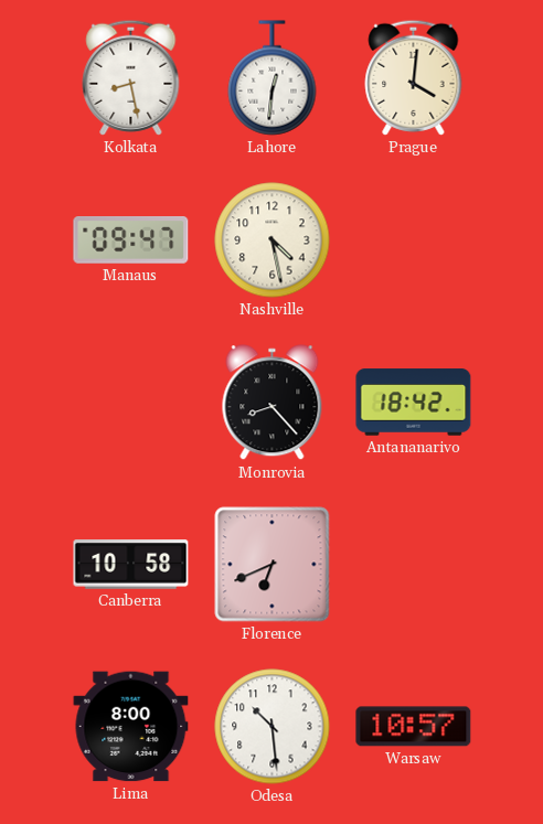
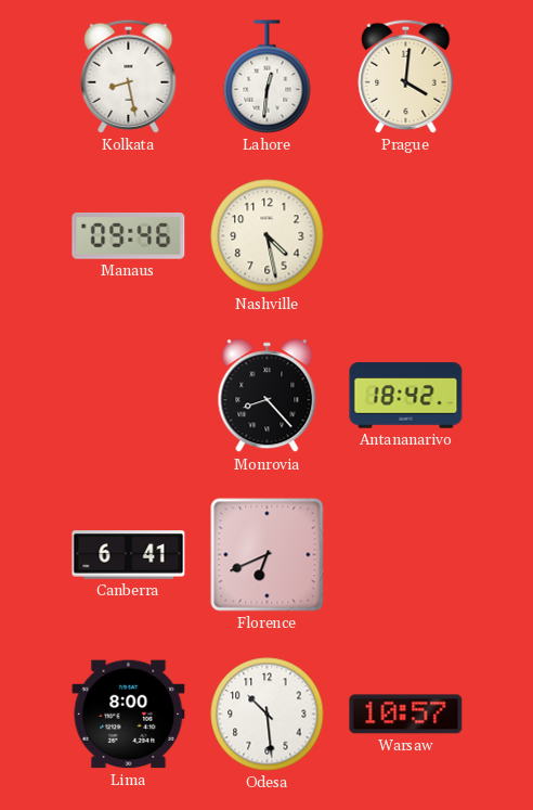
Manaus: 09:47 -> 09:46 (129, 236)
Canberra: 10:58 -> 6:41 (129, 555)
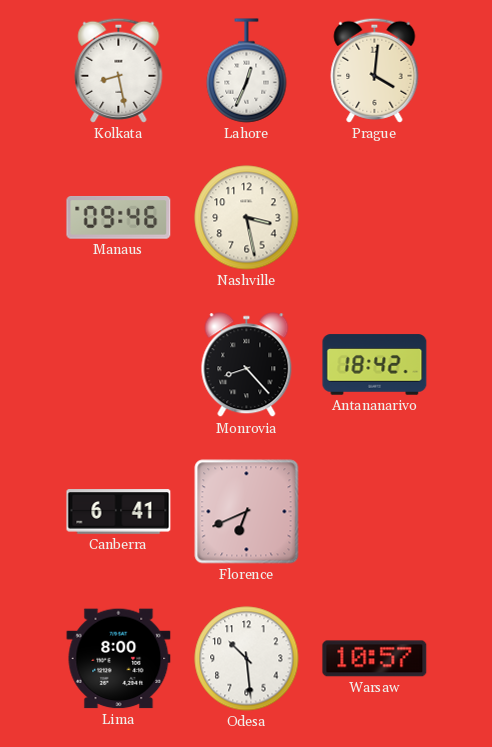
Lahore: 12:31 -> 12:34 (247, 71)
Nashville: 4:28 -> 3:28 (247, 218)
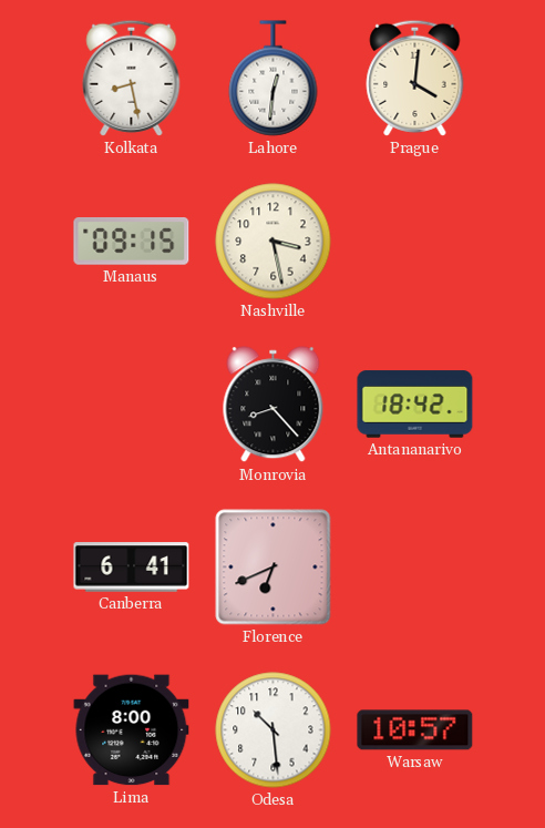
Lahore: 12:34 -> 12:31 (274, 79)
Manaus: 09:46 -> 09:15 (132, 242)
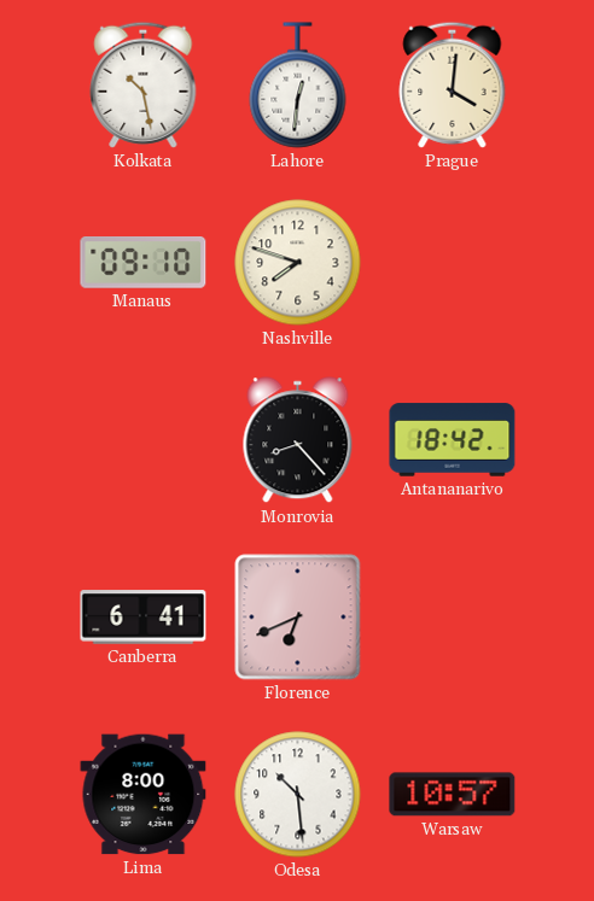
Kolkata: 8:28 -> 10:28 (144, 84)
Manaus: 09:15 -> 09:10 (144, 263)
Nashville: 3:28 -> 7:48 (298, 263)
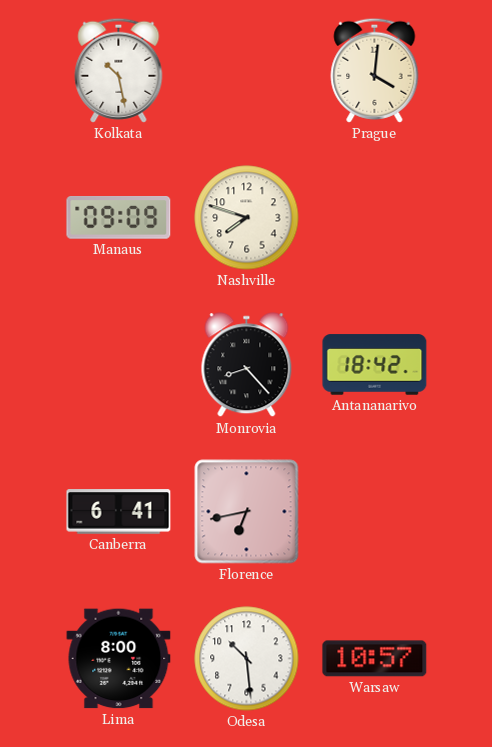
Lahore: 12:31 -> none (298, 86)
Manaus: 09:10 -> 09:09 (119, 218)
Florence: 6:41 -> 6:43 (247, 512)
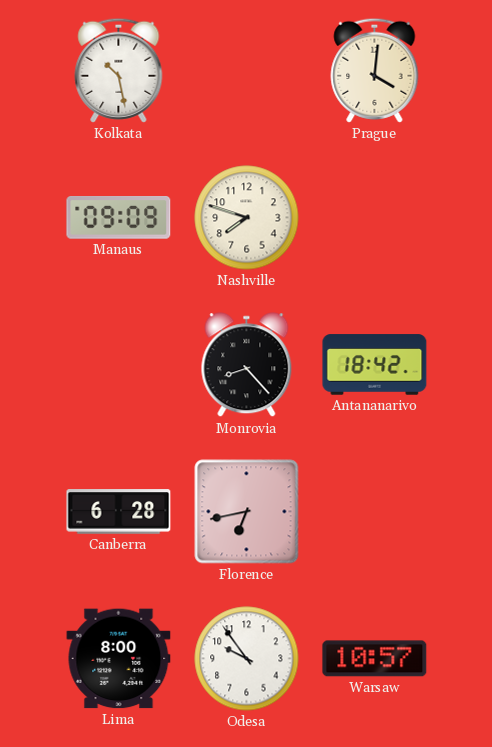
Canberra: 6:41 -> 6:28 (119, 512)
Odesa: 10:29 -> 9:54 (247, 659)
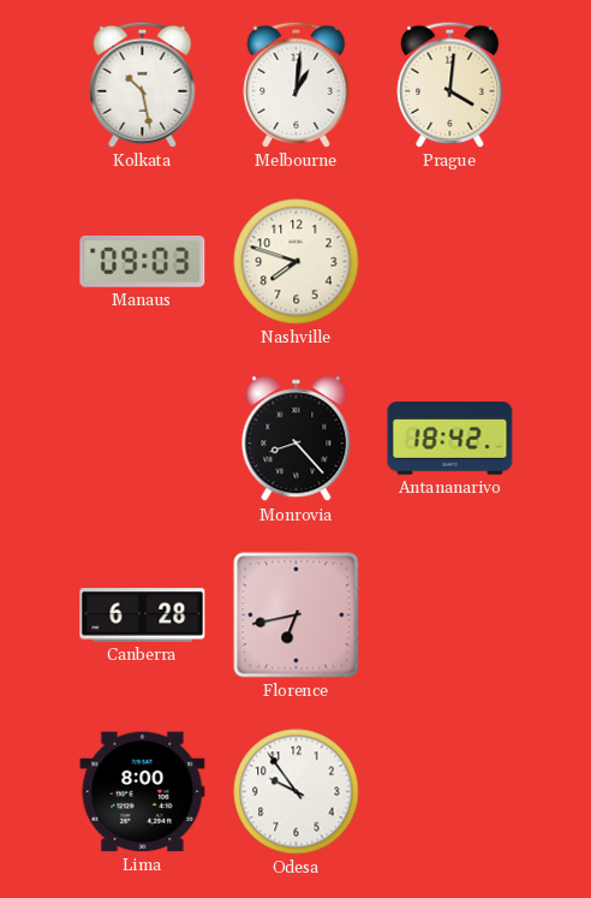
Melbourne: none -> 1:01 (297, 84)
Manaus: 09:09 -> 09:03 (143, 262)
Warsaw: 10:57 -> none (375, 659)
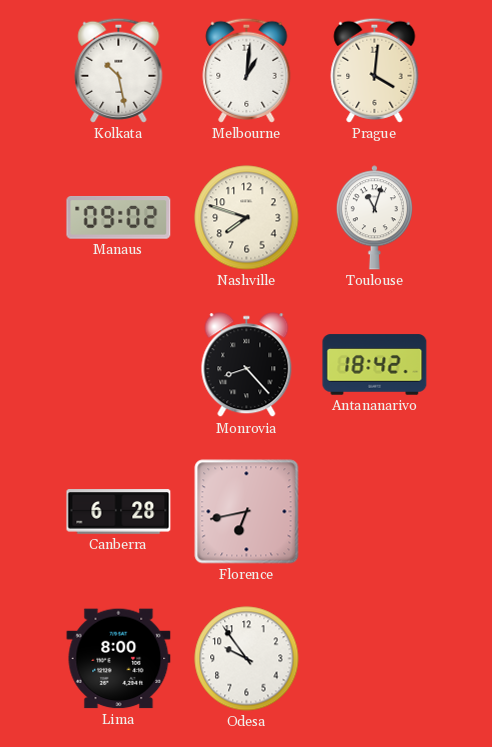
Manaus: 09:03 -> 09:02 (119, 218)
Toulouse: none -> 11:03 (374, 218)
